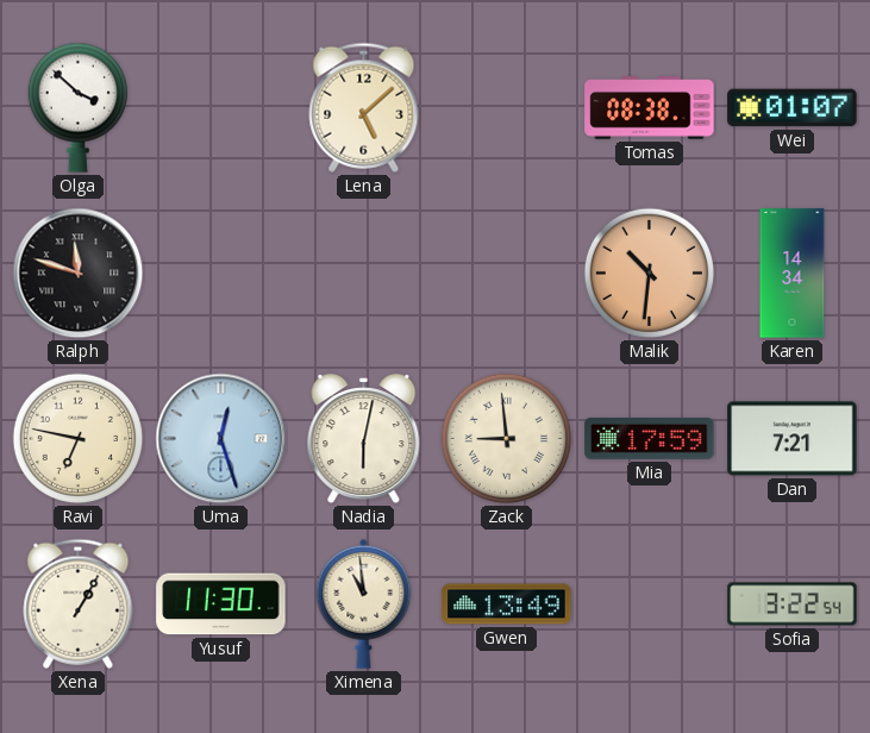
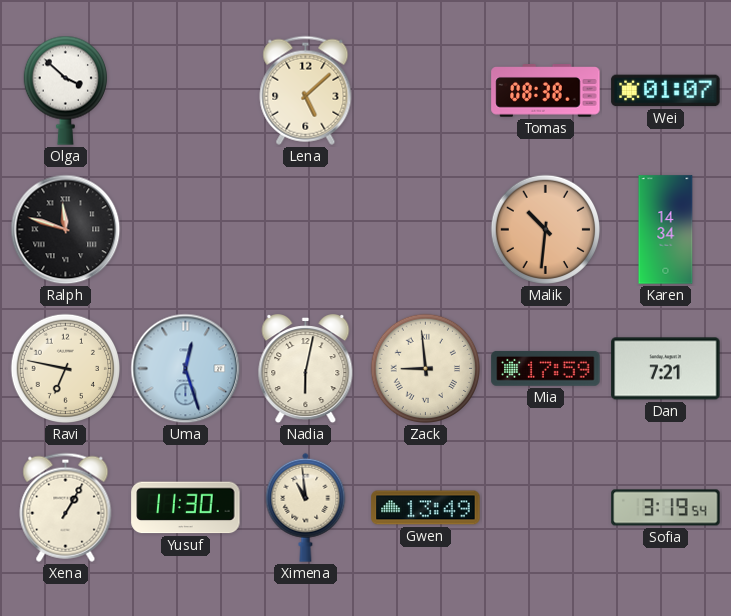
Sofia: 3:22 -> 3:19 (666, 508)
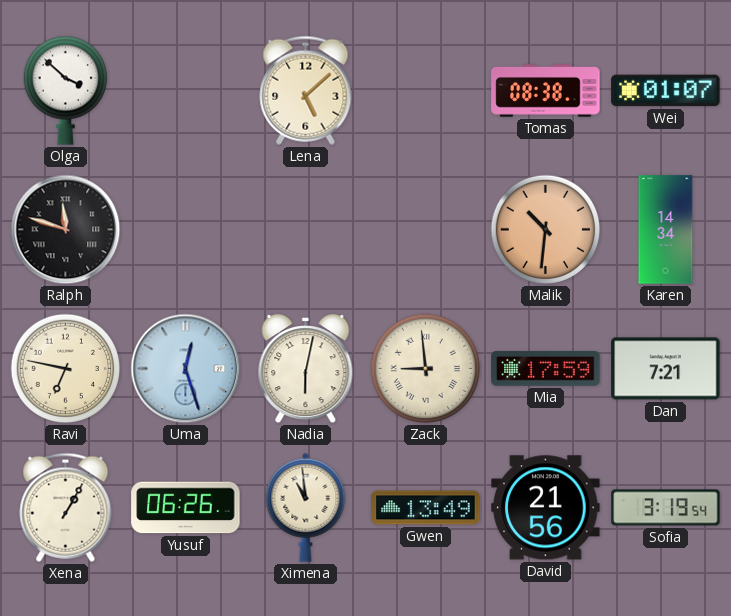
Yusuf: 11:30 -> 06:26 (186, 508)
David: none -> 21:56 (546, 508)
